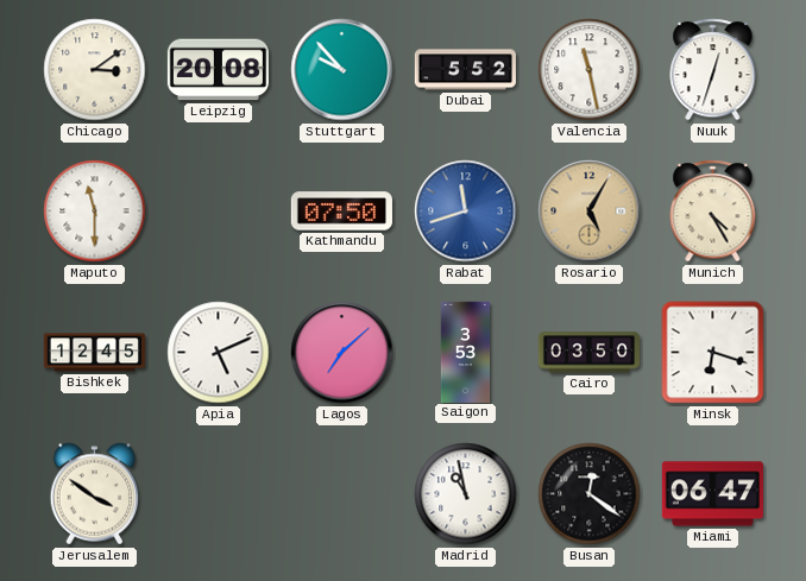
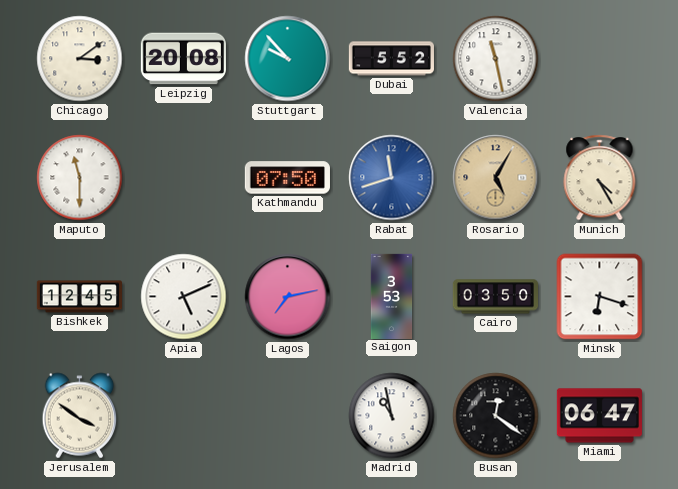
Nuuk: 12:33 -> none (713, 70)
Lagos: 7:08 -> 7:13 (288, 297)
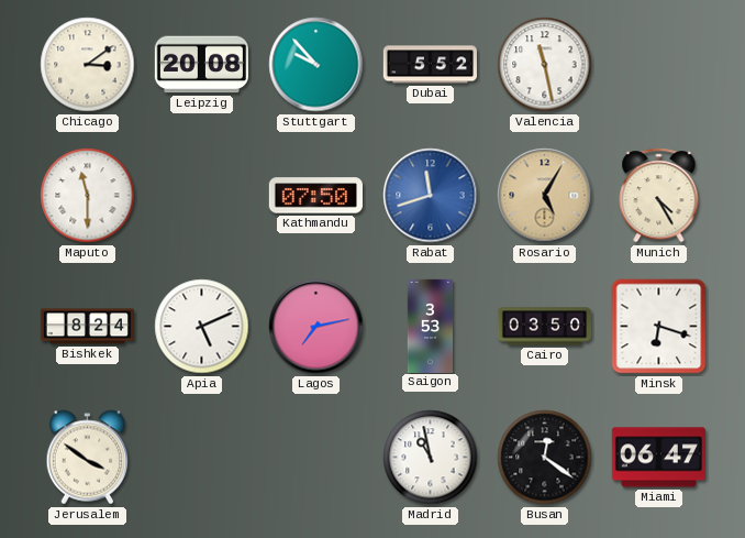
Bishkek: 12:45 -> 8:24 (87, 327)
